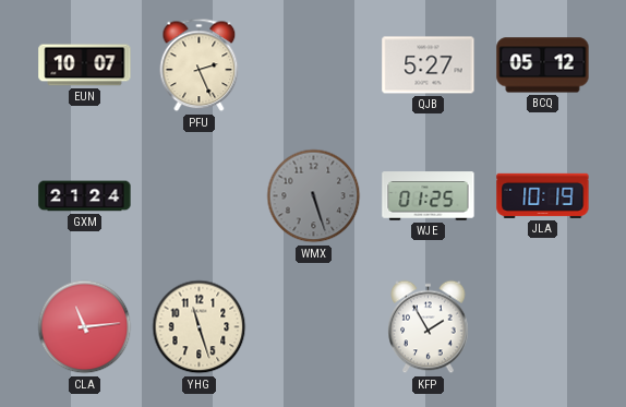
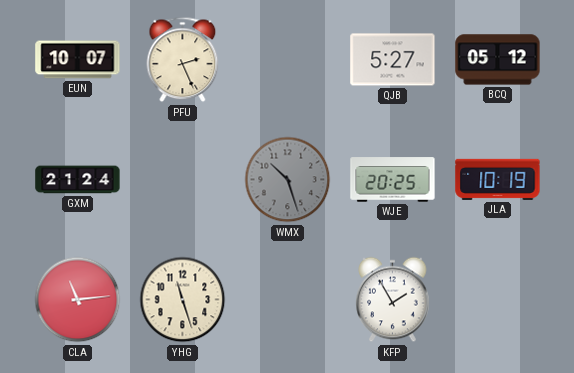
WMX: 5:27 -> 10:27 (288, 180)
WJE: 01:25 -> 20:25 (393, 180)
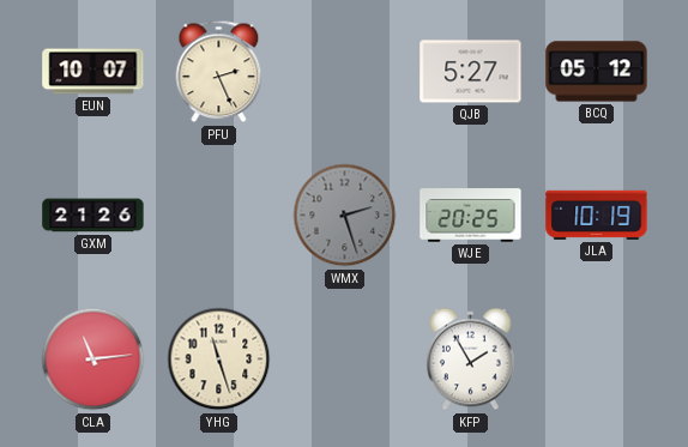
GXM: 21:24 -> 21:26 (93, 216)
WMX: 10:27 -> 2:27 (345, 216)
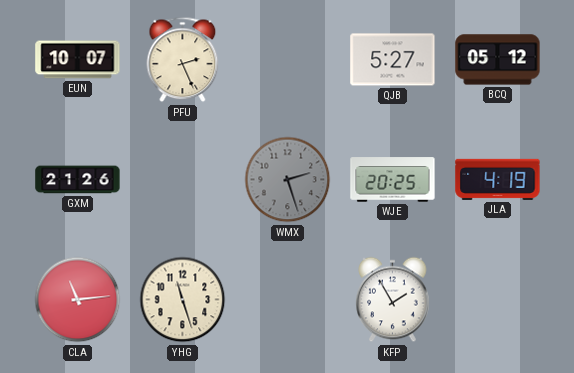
JLA: 10:19 -> 4:19 (498, 179)
